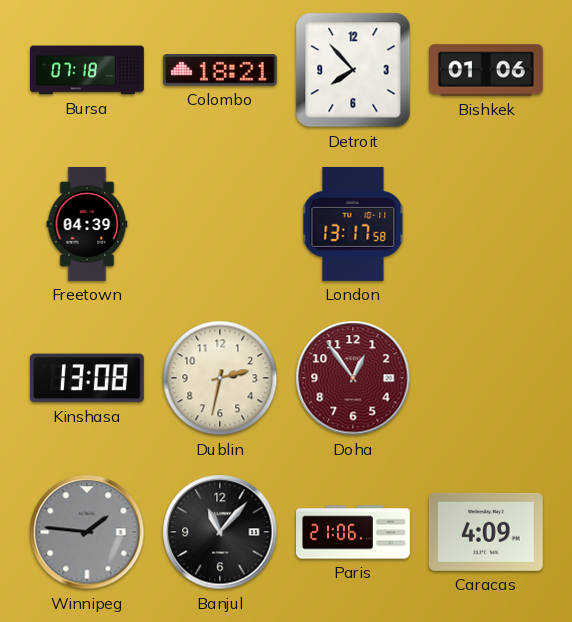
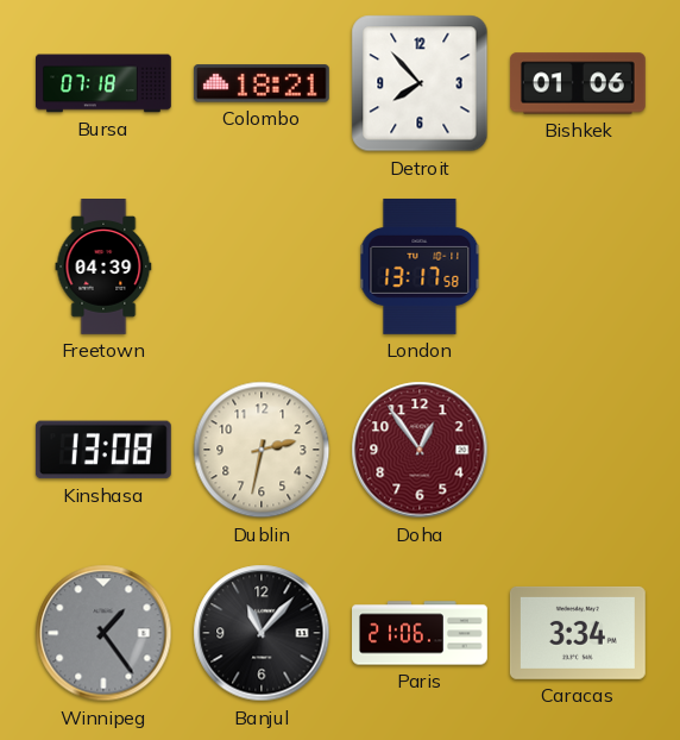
Winnipeg: 1:46 -> 1:24 (103, 633)
Caracas: 4:09 -> 3:34 (578, 633)
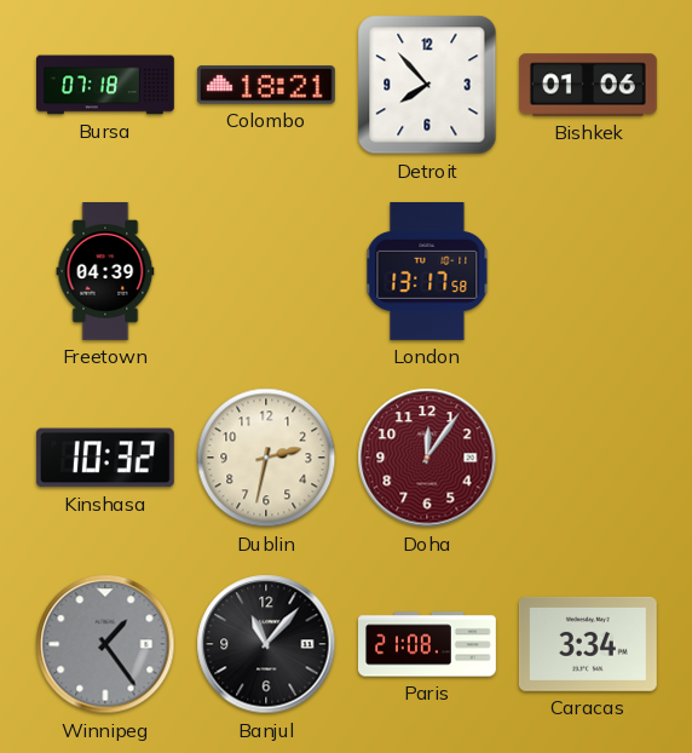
Kinshasa: 13:08 -> 10:32 (105, 458)
Doha: 12:54 -> 12:06 (427, 458)
Paris: 21:06 -> 21:08 (428, 644)
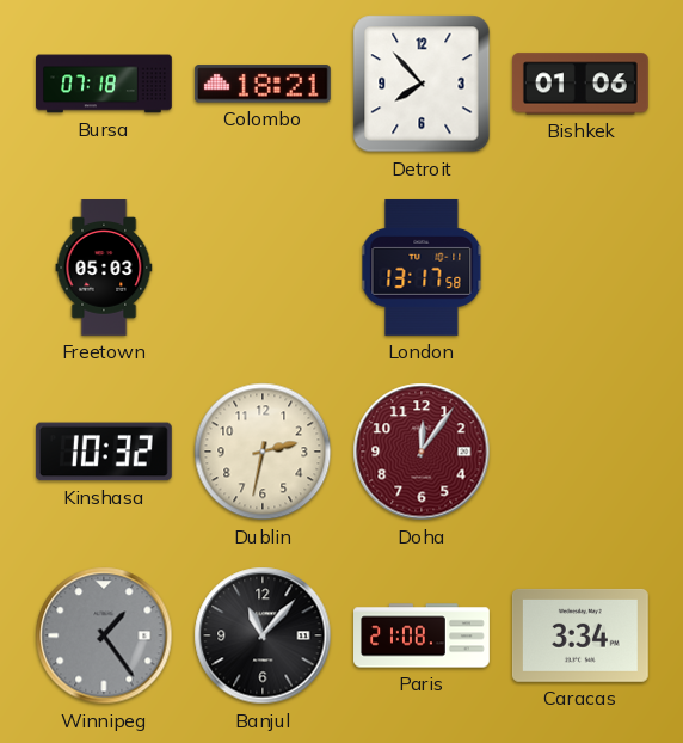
Freetown: 04:39 -> 05:03 (104, 269)
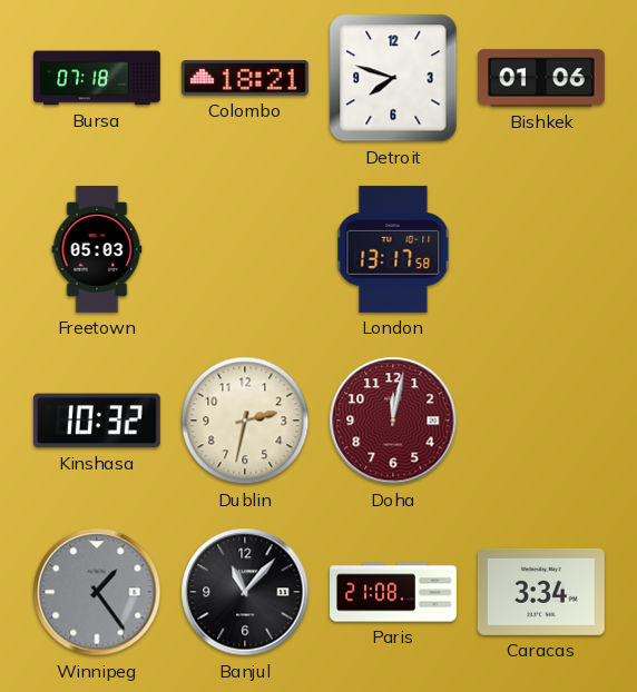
Detroit: 7:53 -> 7:48 (393, 78)
Doha: 12:06 -> 12:02 (393, 421)
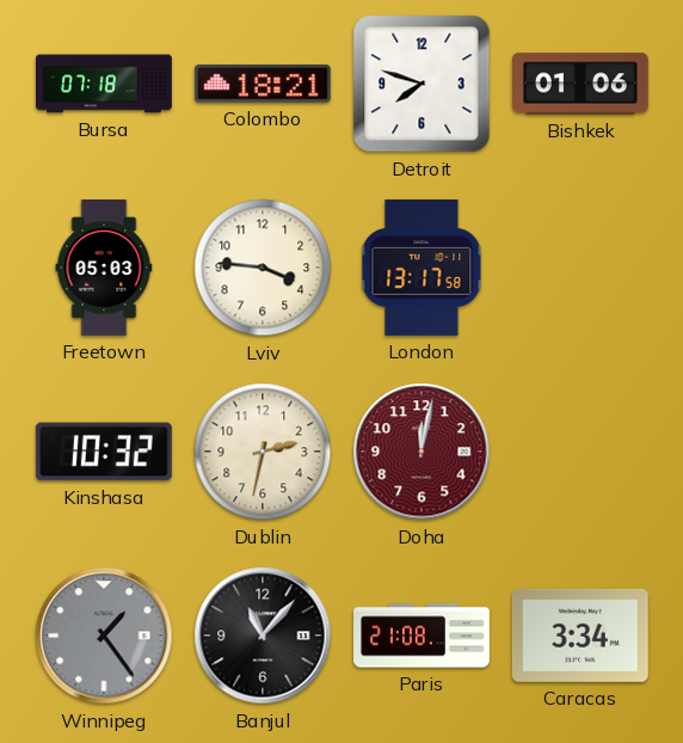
Lviv: none -> 3:46 (263, 268)
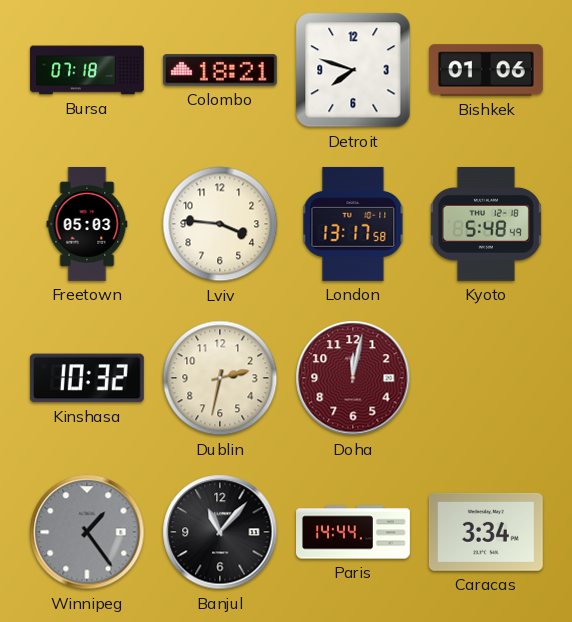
Kyoto: none -> 5:48 (486, 224)
Paris: 21:08 -> 14:44 (354, 532)
